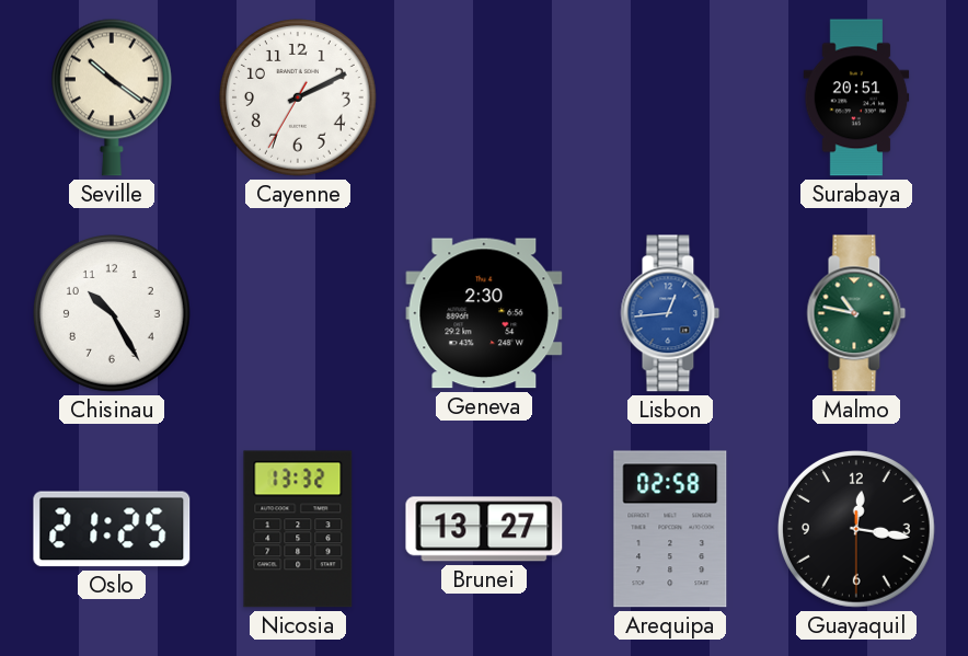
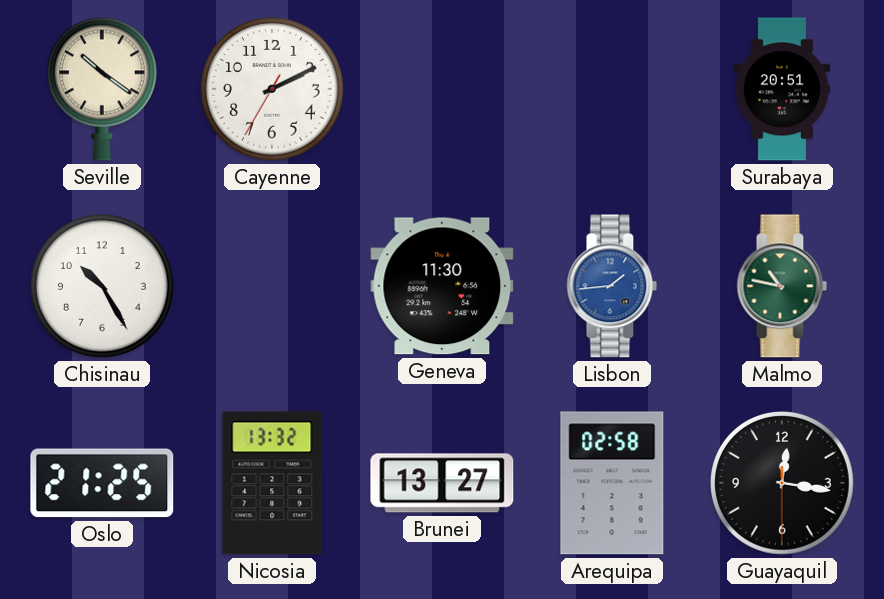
Geneva: 2:30 -> 11:30 (442, 286)
Lisbon: 12:44 -> 1:44 (612, 286)
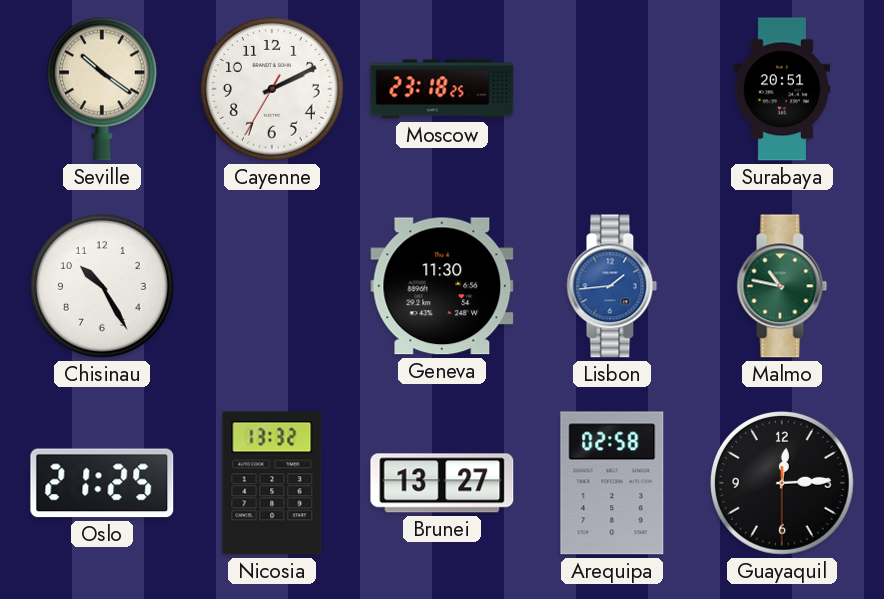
Moscow: none -> 23:18 (442, 89)
Guayaquil: 12:16 -> 12:14 (783, 484)
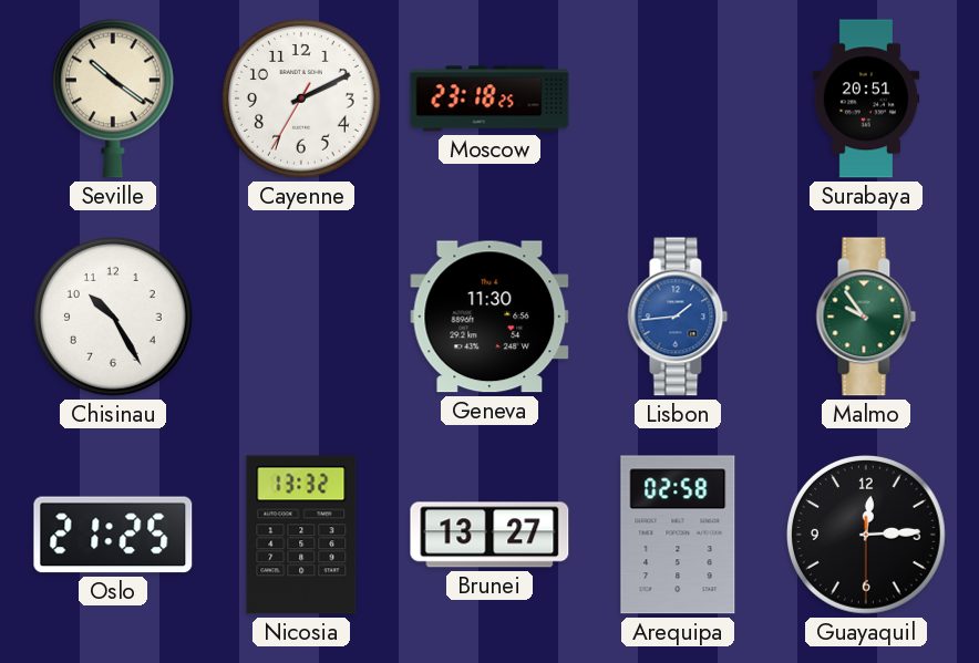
Malmo: 10:47 -> 9:54 (866, 317)
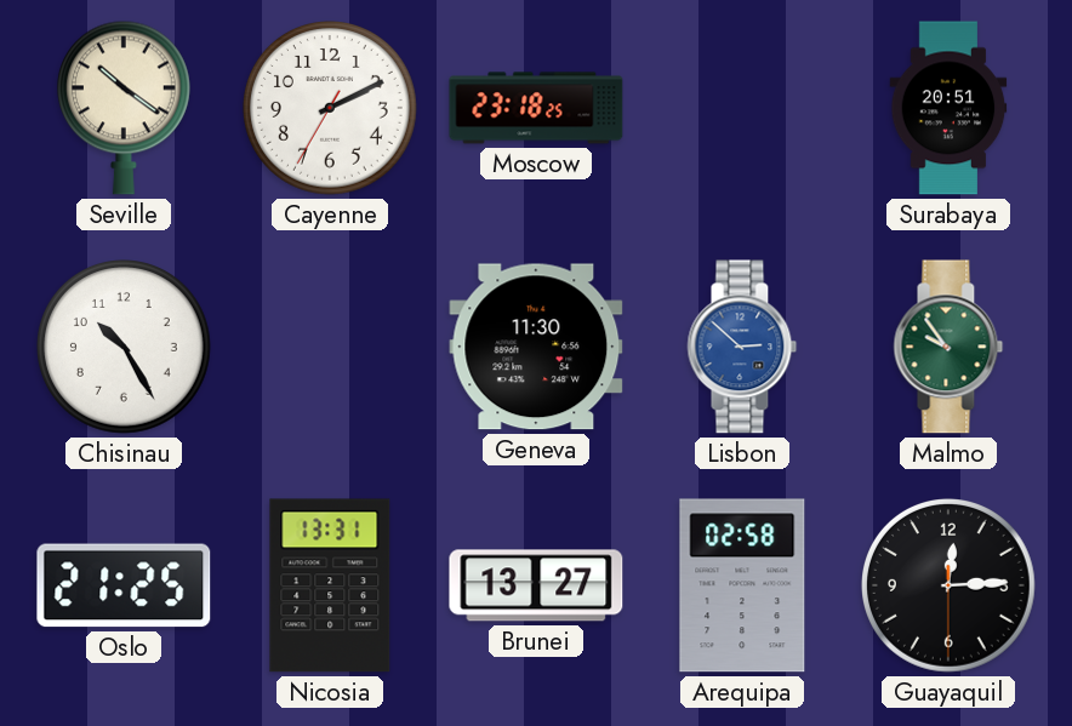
Lisbon: 1:44 -> 2:52 (742, 347)
Nicosia: 13:32 -> 13:31 (330, 585)
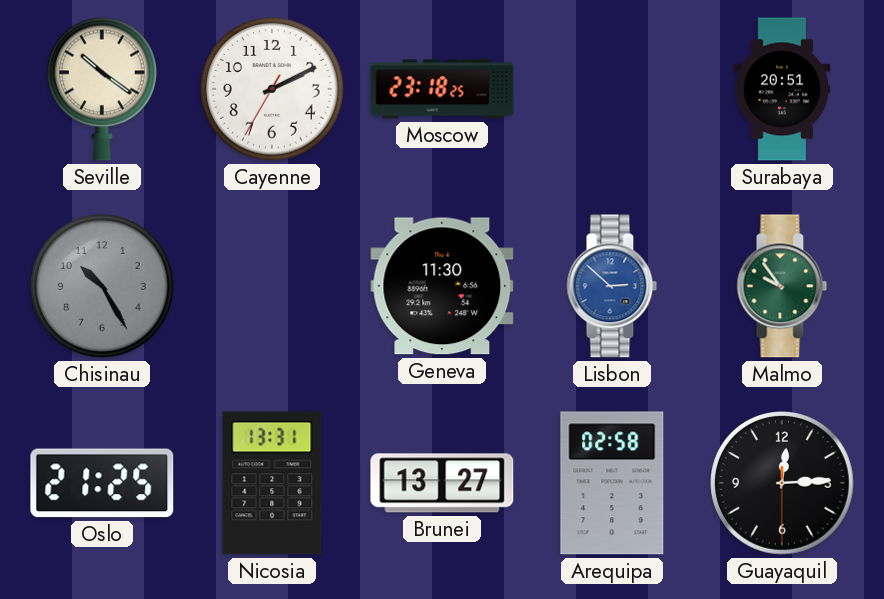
Chisinau dial: white -> grey (103, 287)
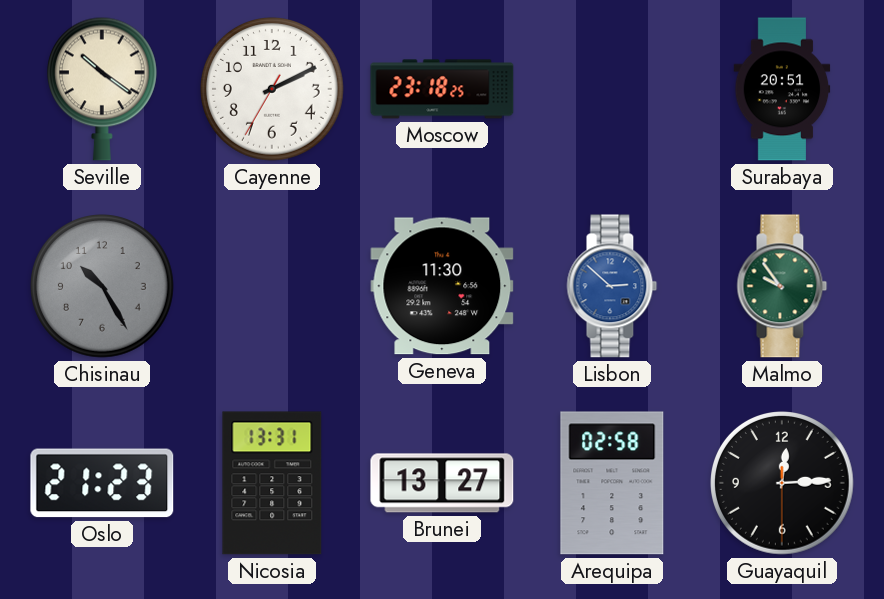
Oslo: 21:25 -> 21:23 (102, 483)
